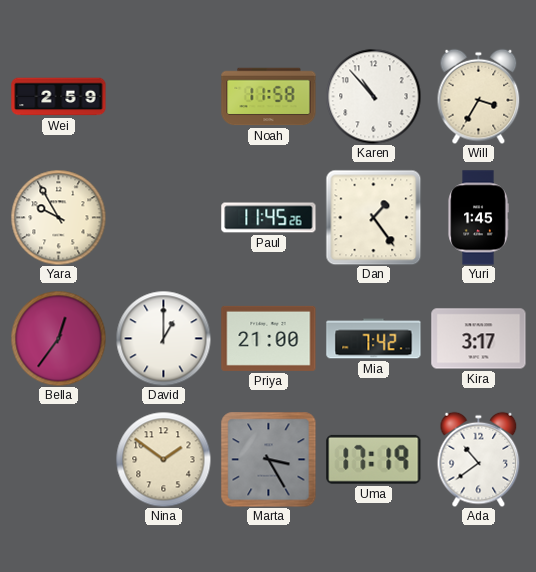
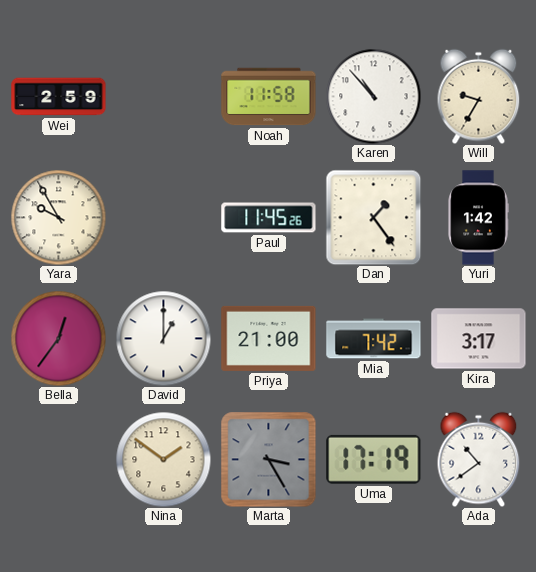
Will: 3:35 -> 9:35 (479, 96)
Yuri: 1:45 -> 1:42 (478, 218)
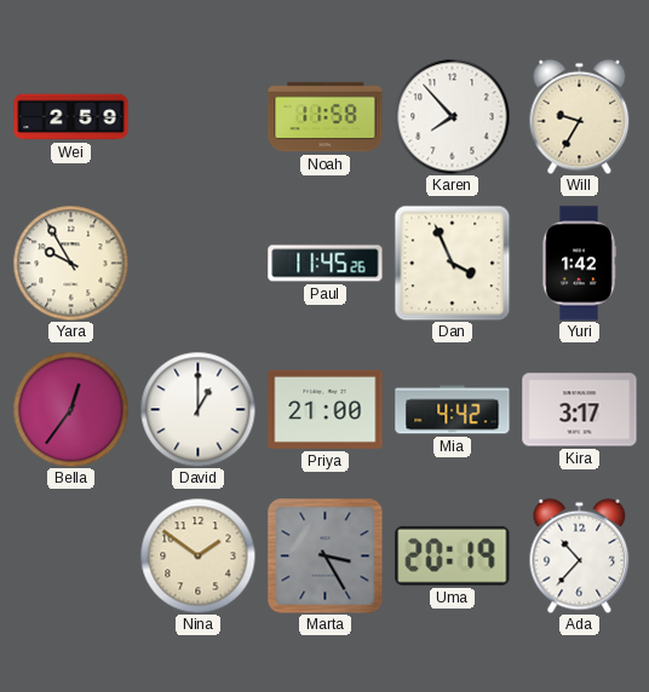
Karen: 10:53 -> 7:53 (452, 116)
Dan: 1:24 -> 3:56 (452, 263)
Mia: 7:42 -> 4:42 (453, 410)
Uma: 17:19 -> 20:19 (453, 555)
Ada: 10:39 -> 10:37 (580, 555)
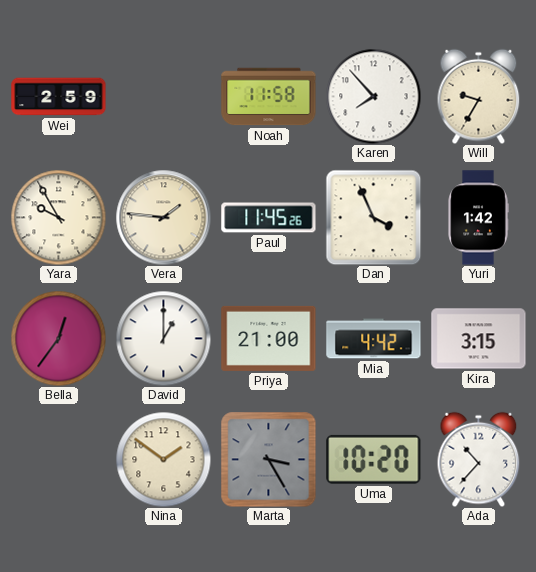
Vera: none -> 1:46 (163, 217)
Kira: 3:17 -> 3:15 (479, 339)
Uma: 20:19 -> 10:20 (374, 459)
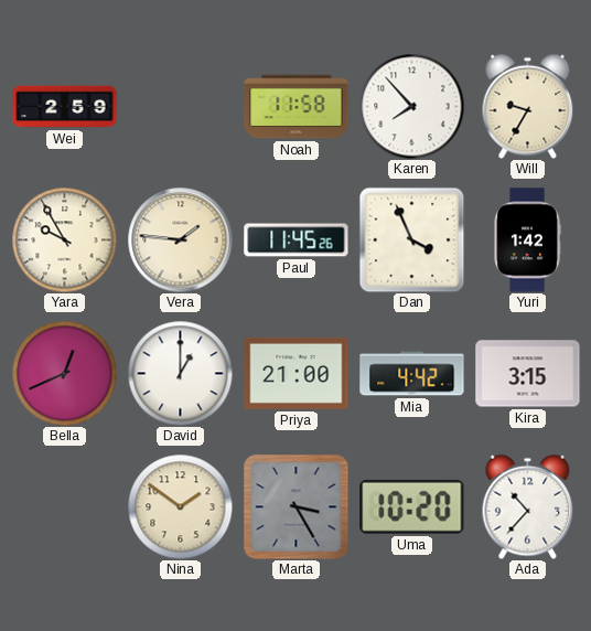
Bella: 12:36 -> 12:41 (64, 373)
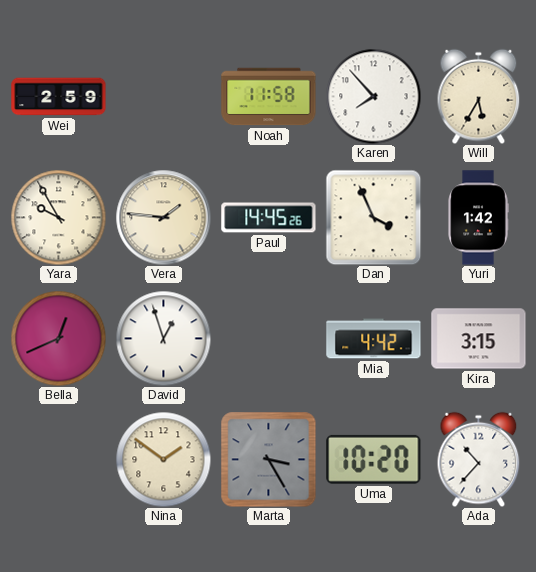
Will: 9:35 -> 5:35 (479, 96)
Paul: 11:45 -> 14:45 (269, 218)
David: 1:00 -> 12:57 (163, 338)
Priya: 21:00 -> none (297, 373)
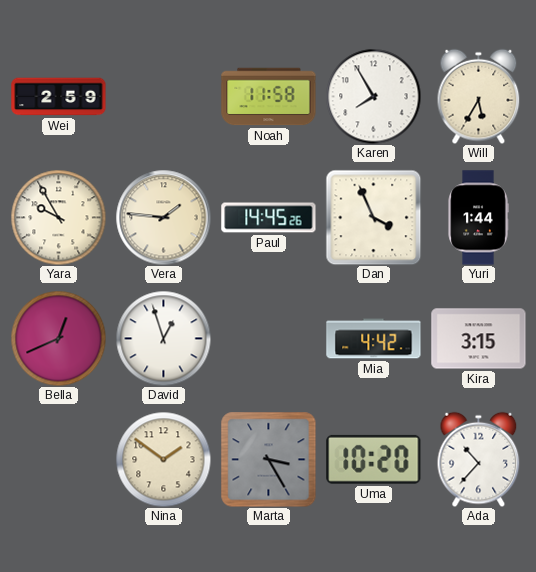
Karen: 7:53 -> 7:55 (373, 96)
Yuri: 1:42 -> 1:44 (478, 218)
